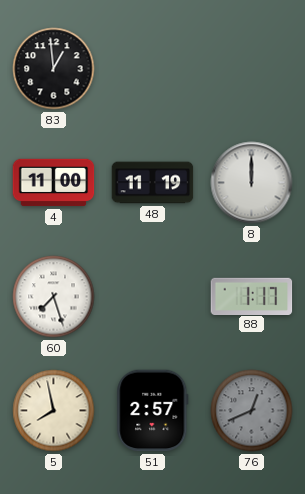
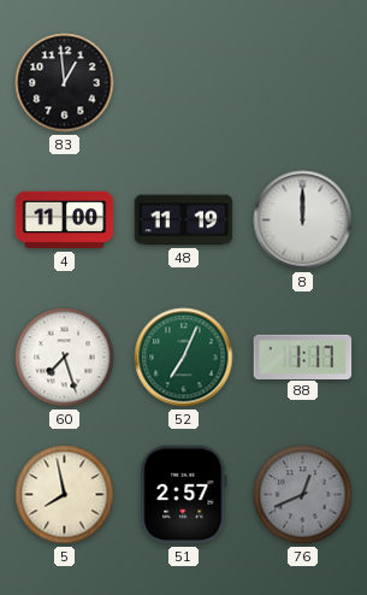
52: none -> 7:04 (184, 358)
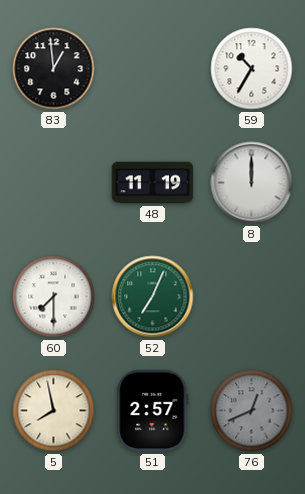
59: none -> 10:35 (252, 69)
4: 11:00 -> none (65, 220)
60: 7:27 -> 7:30 (54, 297)
88: 1:17 -> none (303, 357)
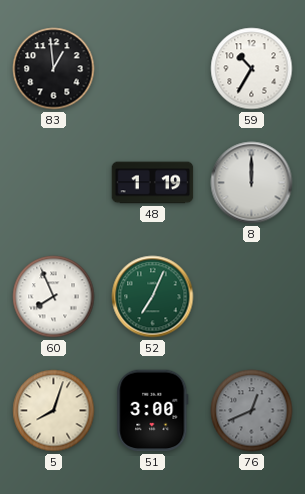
48: 11:19 -> 1:19 (153, 183)
60: 7:30 -> 7:56 (54, 297)
5: 7:58 -> 8:03 (54, 411)
51: 2:57 -> 3:00 (153, 411)
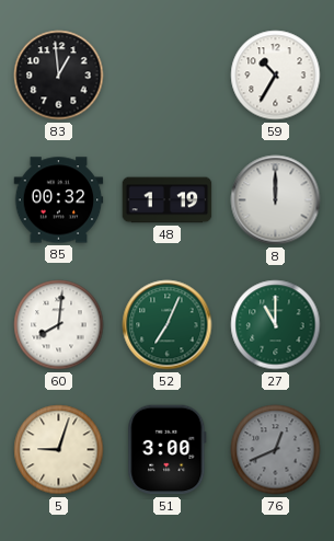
85: none -> 00:32 (59, 200)
60: 7:56 -> 8:01 (59, 325)
27: none -> 11:00 (276, 325)
5: 8:03 -> 9:03 (59, 450)
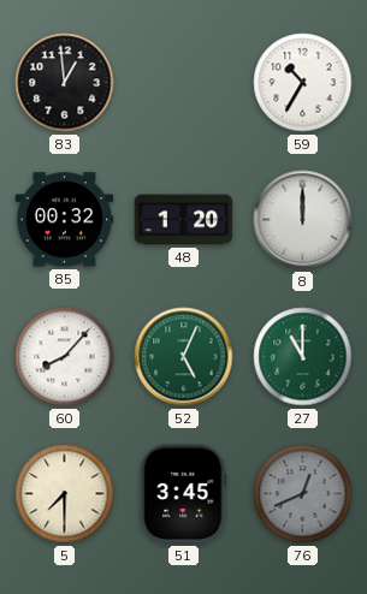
48: 1:19 -> 1:20 (184, 220)
60: 8:01 -> 8:07 (65, 357)
52: 7:04 -> 5:04 (184, 357)
5: 9:03 -> 7:30 (65, 494)
51: 3:00 -> 3:45 (184, 494)
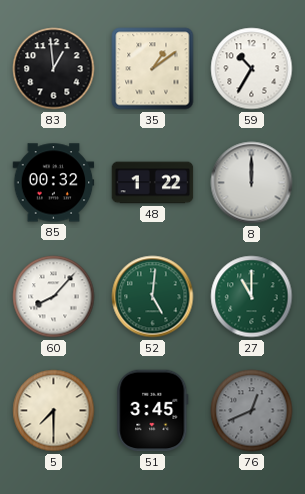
35: none -> 1:09 (153, 69)
48: 1:20 -> 1:22 (153, 183)
52: 5:04 -> 5:01 (153, 297)
